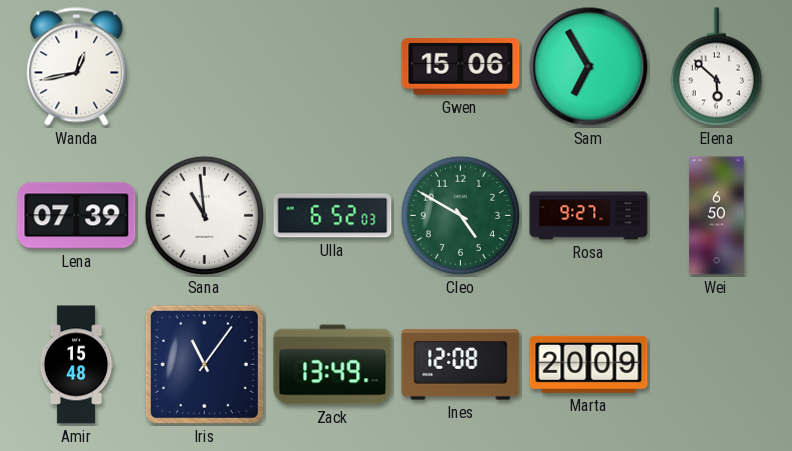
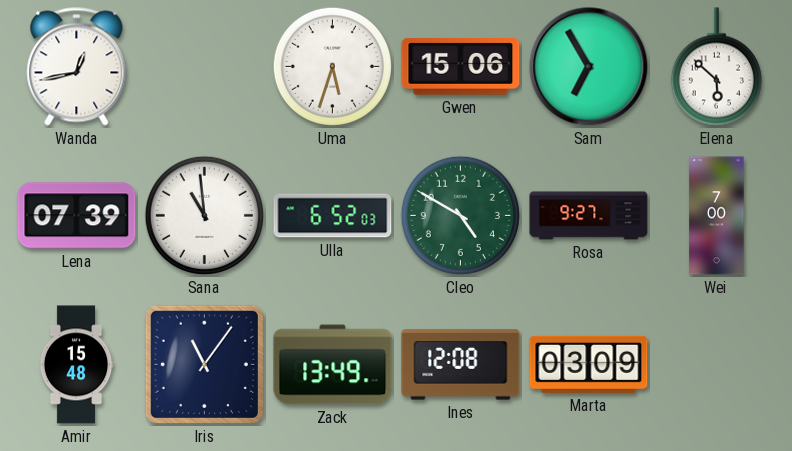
Uma: none -> 5:33 (332, 66)
Wei: 6:50 -> 7:00 (717, 216)
Marta: 20:09 -> 03:09 (589, 364)
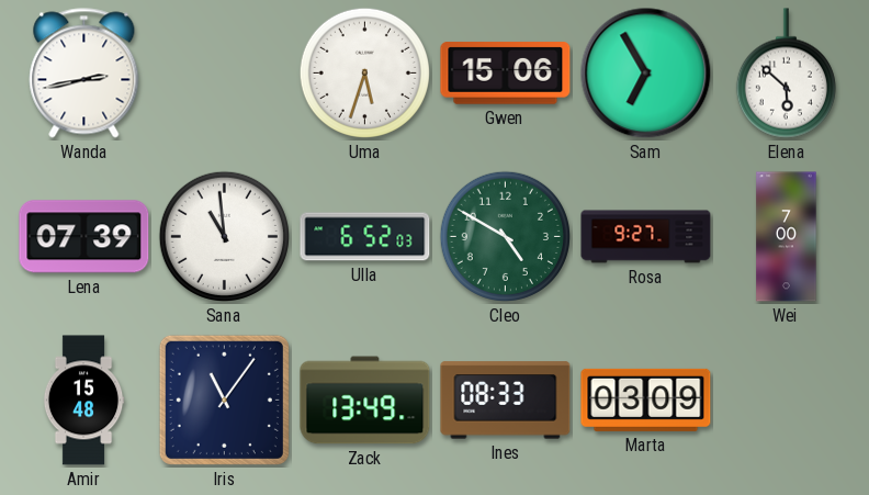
Wanda: 12:43 -> 2:43 (84, 74)
Ines: 12:08 -> 08:33 (506, 401)
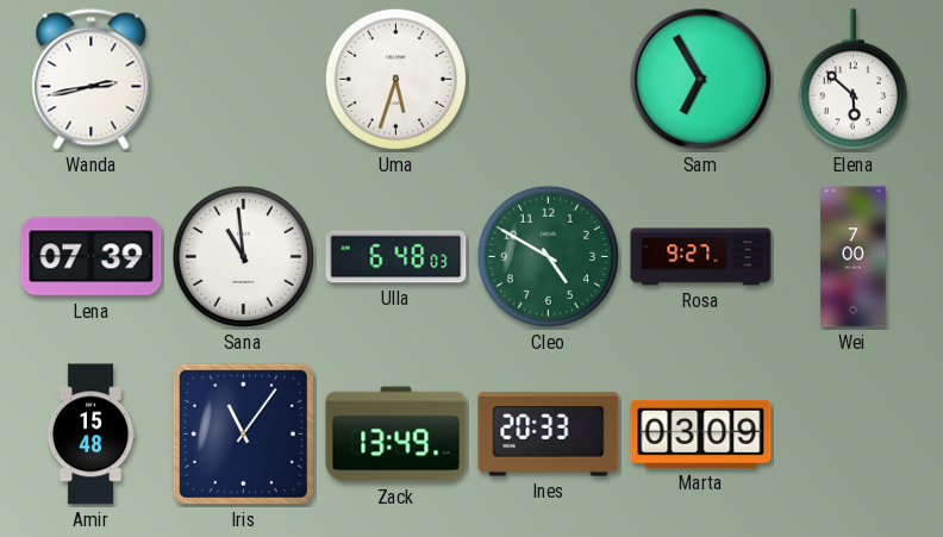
Gwen: 15:06 -> none (506, 74)
Ulla: 6:52 -> 6:48 (396, 257)
Ines: 08:33 -> 20:33 (549, 435)
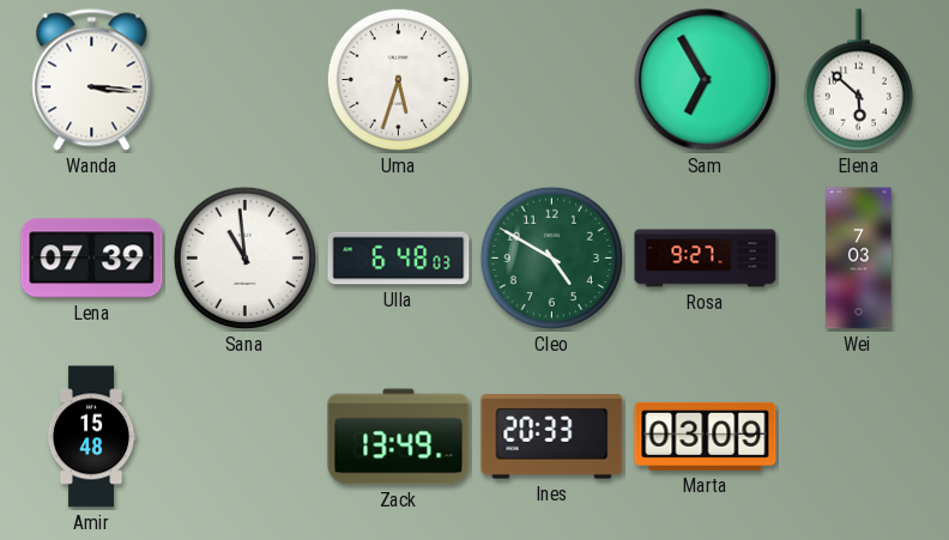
Wanda: 2:43 -> 3:16 (92, 80)
Wei: 7:00 -> 7:03 (859, 259)
Iris: 11:06 -> none (243, 433)
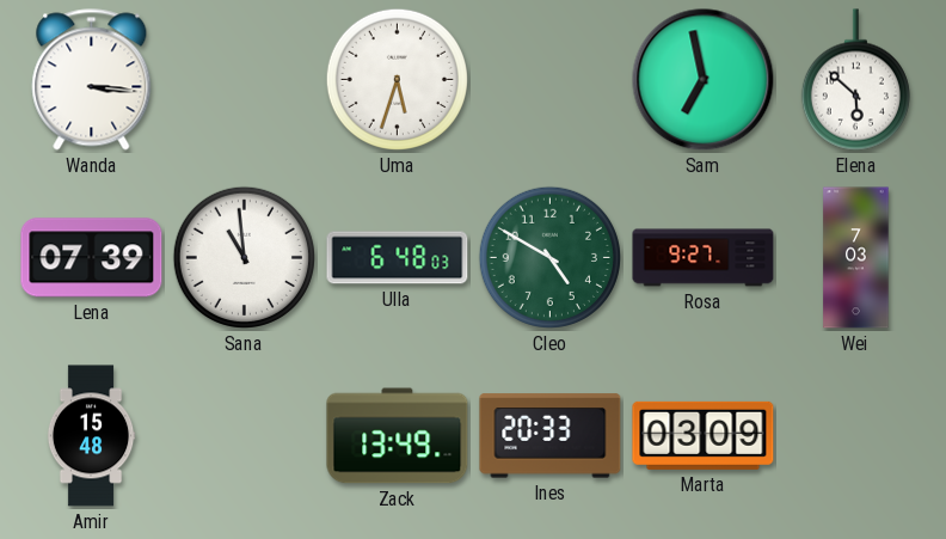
Sam: 6:55 -> 6:58 (704, 80)
